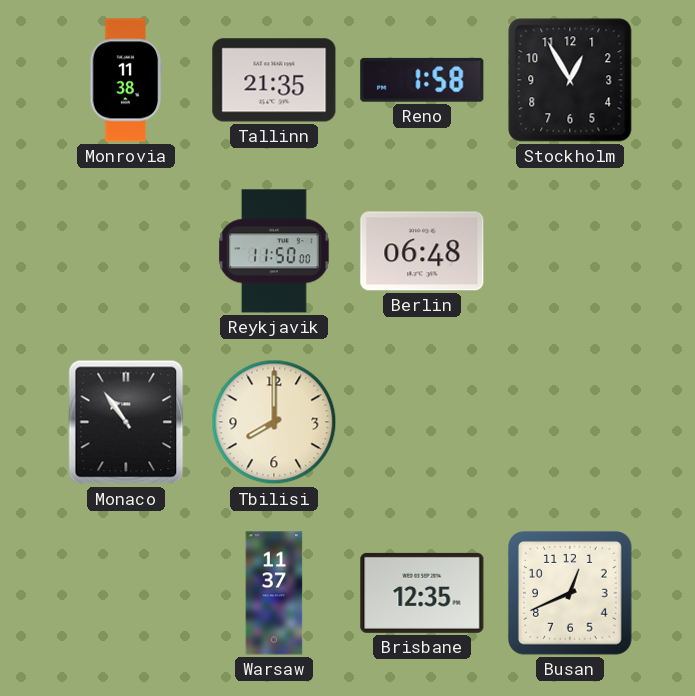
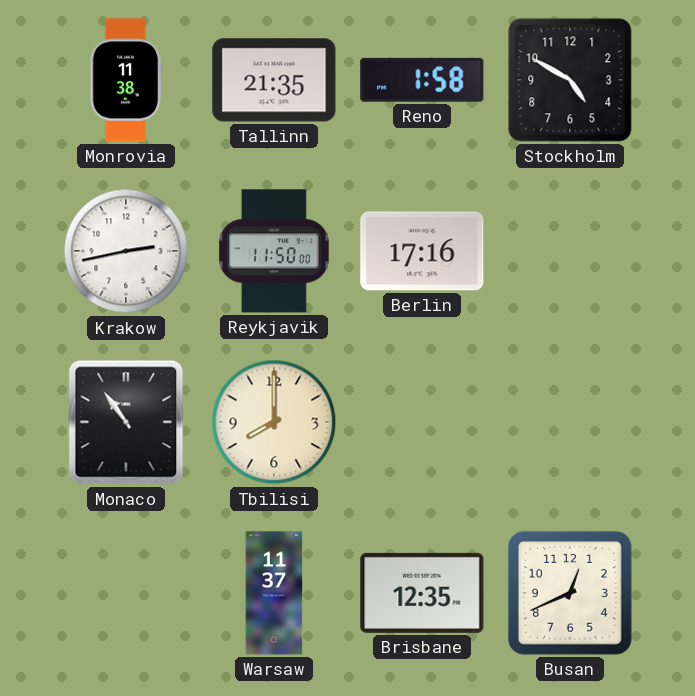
Stockholm: 12:55 -> 4:50 (570, 80)
Krakow: none -> 2:43 (126, 251)
Berlin: 06:48 -> 17:16 (422, 251)
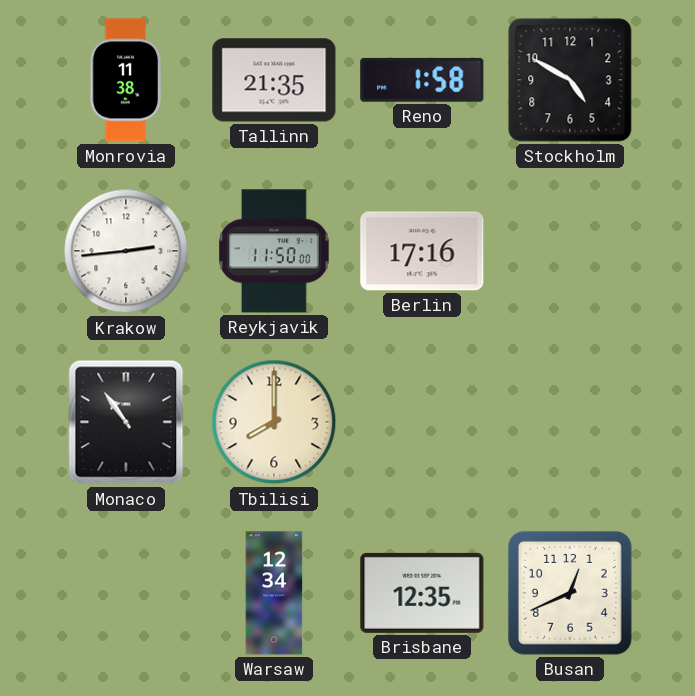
Krakow: 2:43 -> 2:44 (126, 251)
Warsaw: 11:37 -> 12:34 (274, 593)
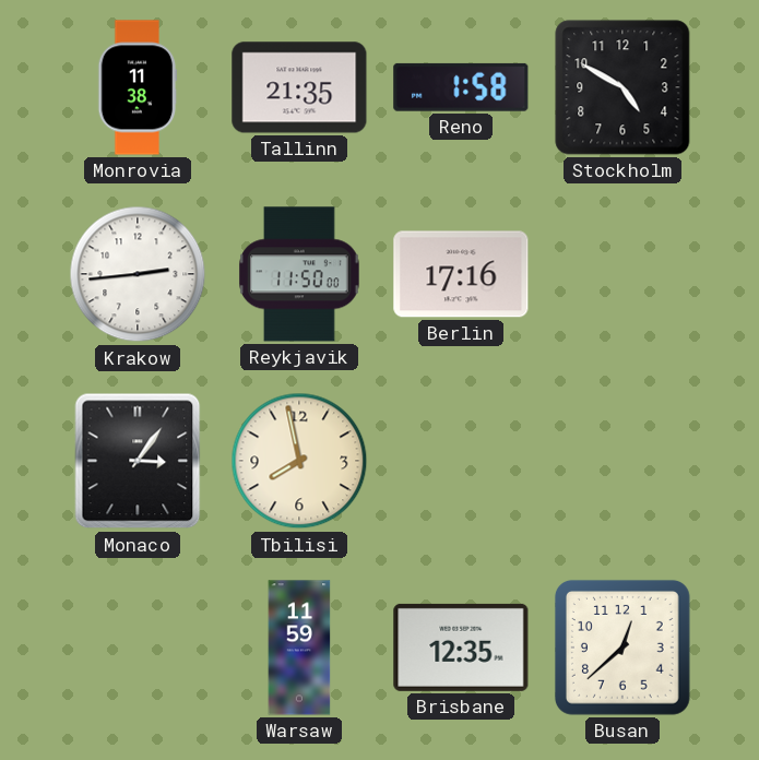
Monaco: 10:54 -> 3:06 (138, 461)
Tbilisi: 8:00 -> 7:58 (299, 461)
Warsaw: 12:34 -> 11:59 (299, 648)
Busan: 12:41 -> 12:38 (622, 648)
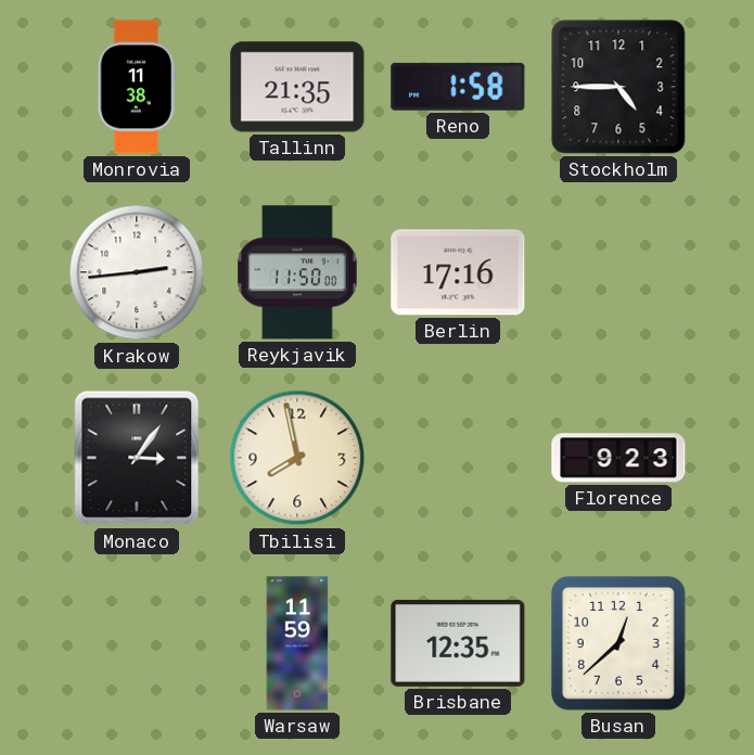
Stockholm: 4:50 -> 4:45 (618, 87)
Florence: none -> 9:23 (618, 458)
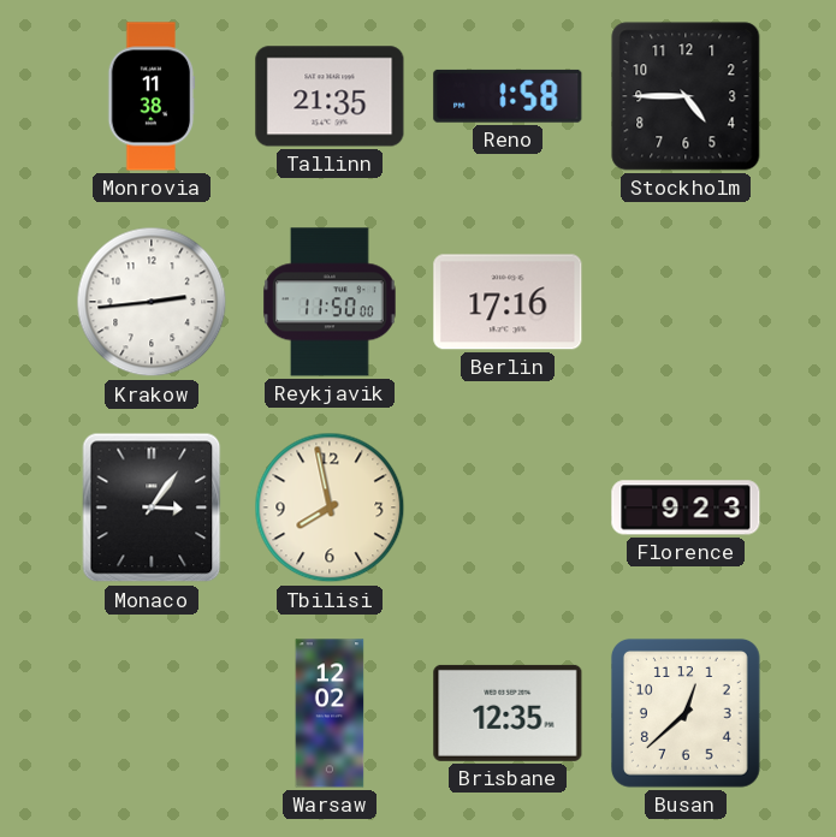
Warsaw: 11:59 -> 12:02 (330, 713)
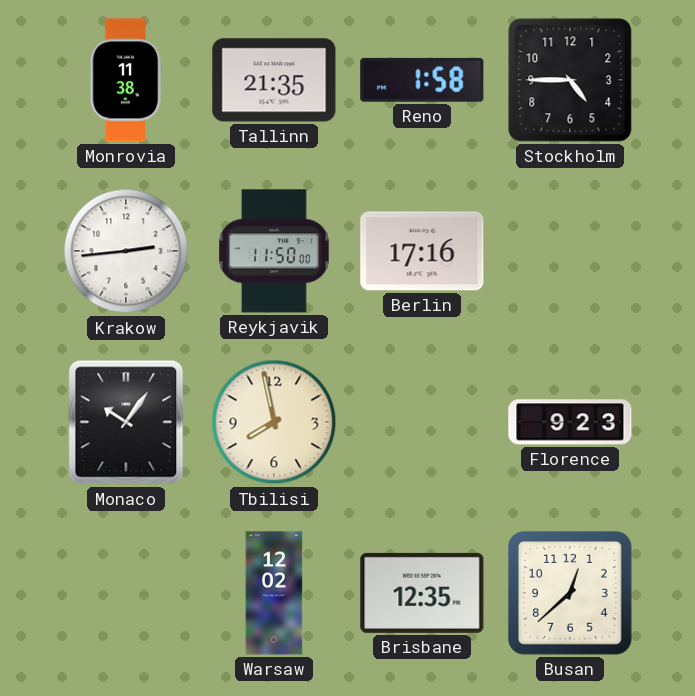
Monaco: 3:06 -> 10:06 (126, 422)
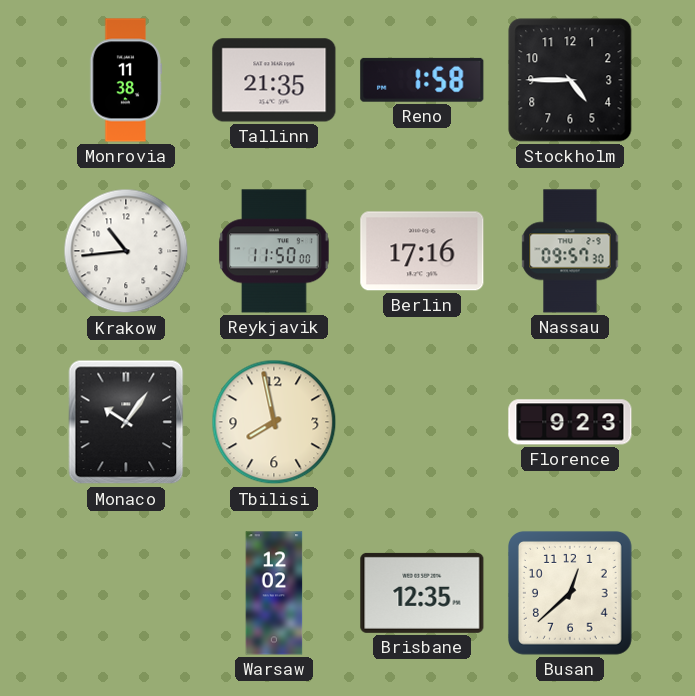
Krakow: 2:44 -> 10:44 (126, 251)
Nassau: none -> 09:57 (570, 251)
